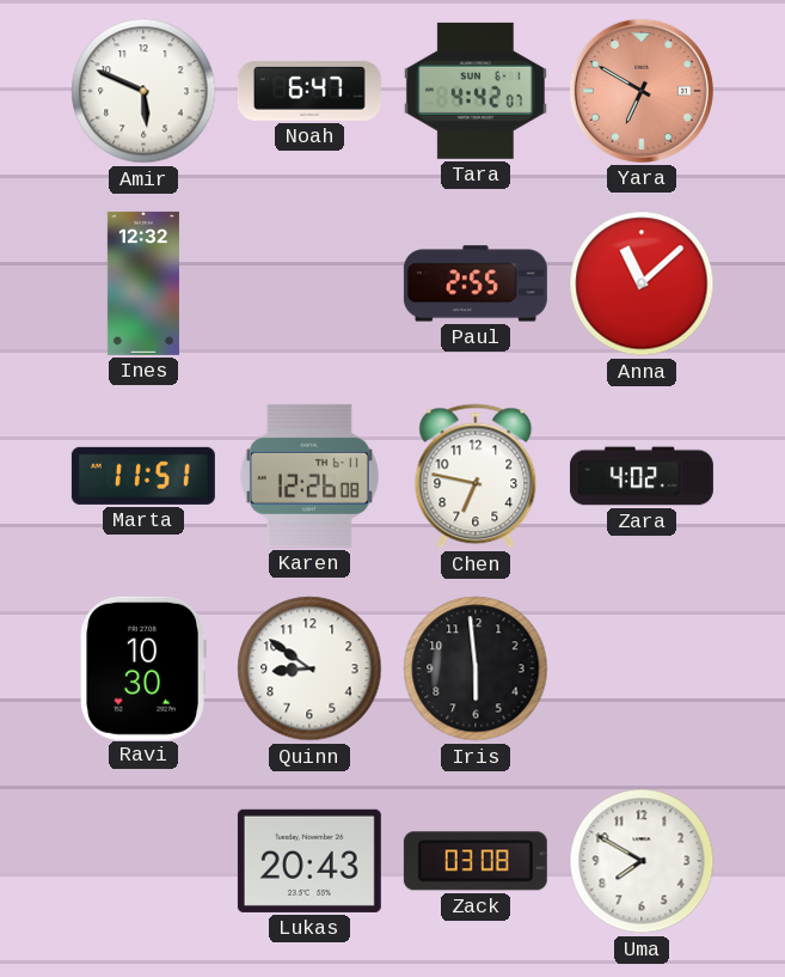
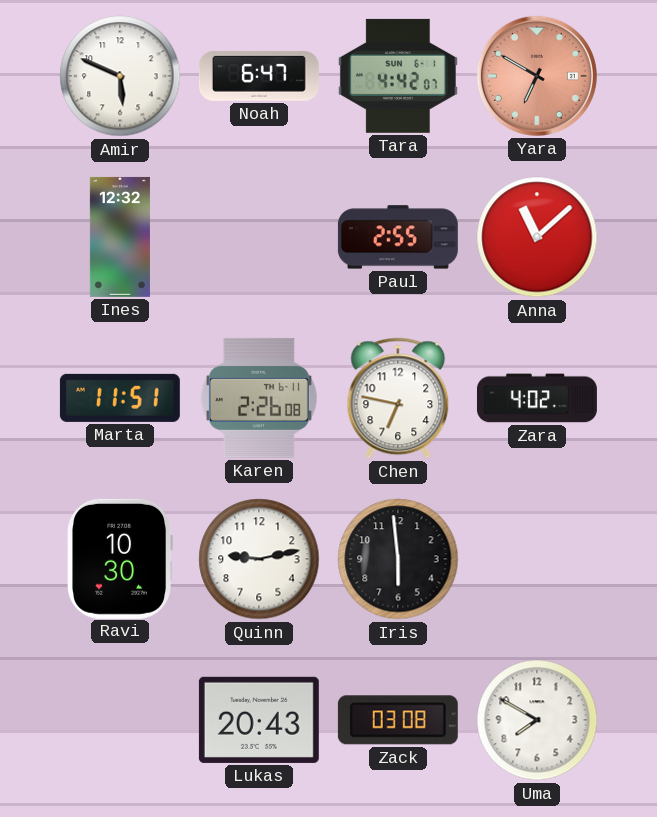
Karen: 12:26 -> 2:26 (259, 398)
Quinn: 8:51 -> 9:13 (259, 559)
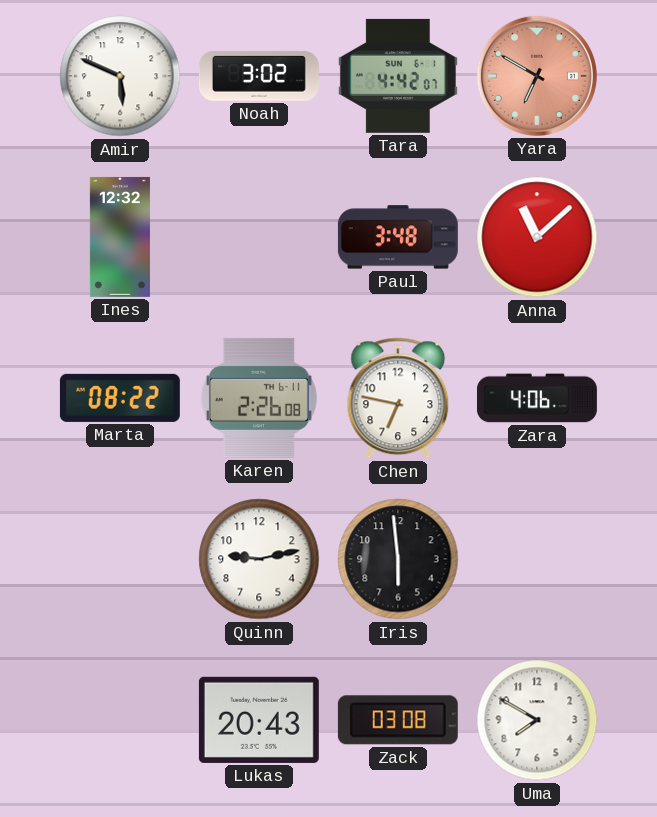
Noah: 6:47 -> 3:02 (259, 76)
Paul: 2:55 -> 3:48 (398, 237)
Marta: 11:51 -> 08:22 (120, 398)
Zara: 4:02 -> 4:06 (537, 398)
Ravi: 10:30 -> none (119, 559)
